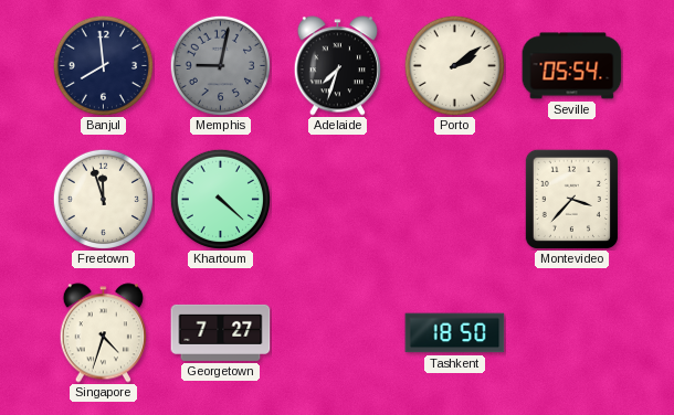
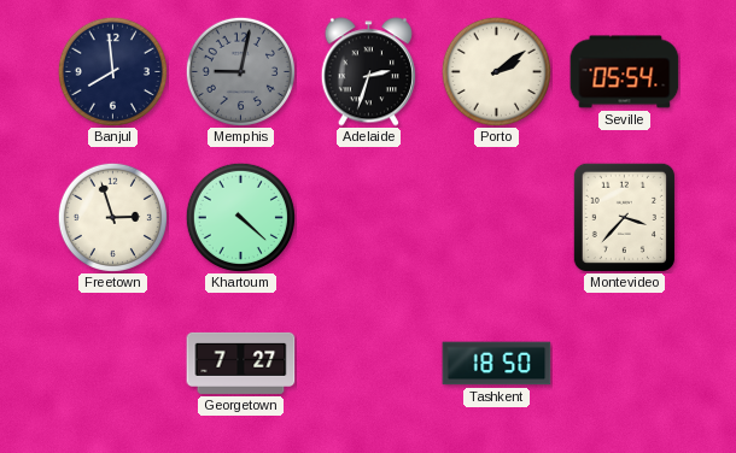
Adelaide: 7:33 -> 2:33 (368, 72)
Freetown: 11:57 -> 2:57 (112, 217)
Singapore: 4:33 -> none (103, 333)
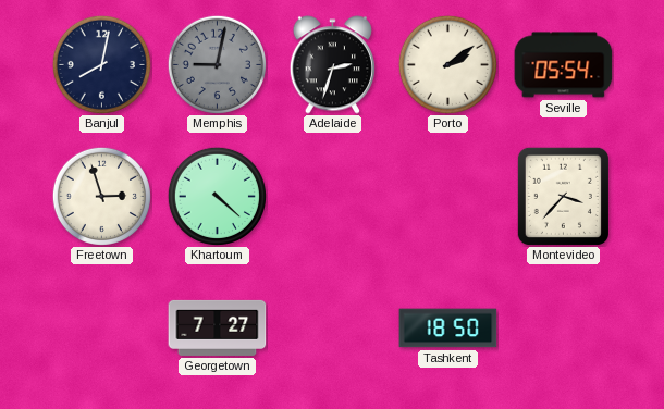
Banjul: 7:59 -> 8:02 (101, 64)
